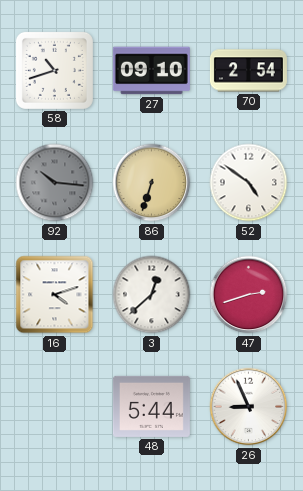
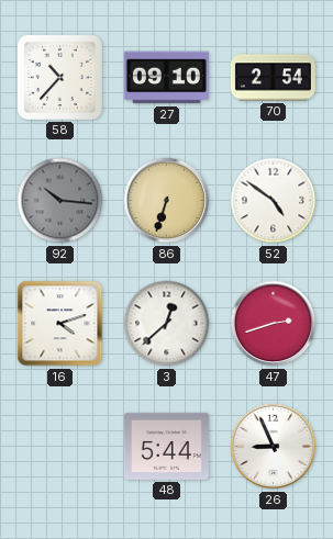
58: 10:42 -> 10:37 (59, 77)
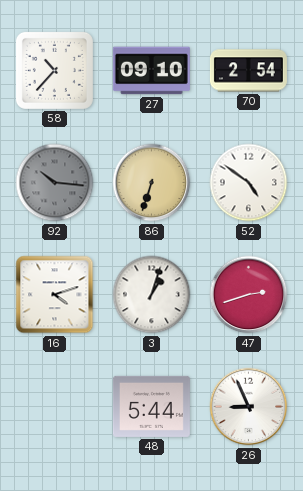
3: 12:38 -> 1:03 (152, 295)
